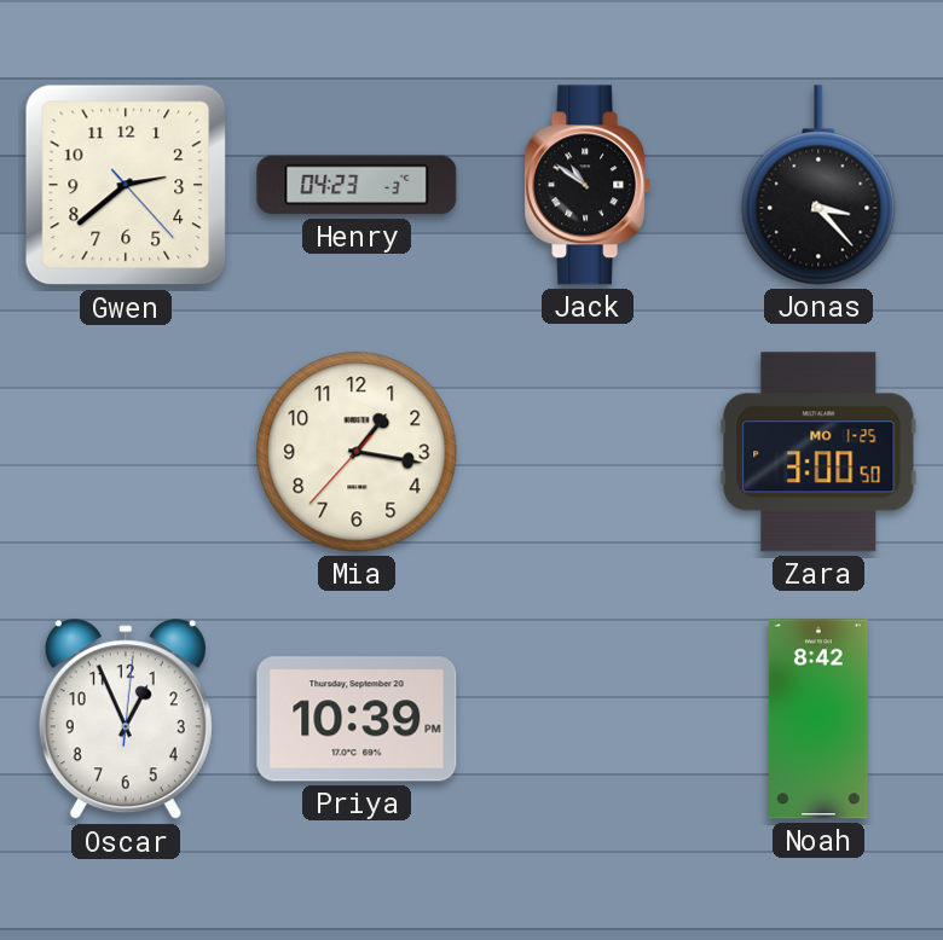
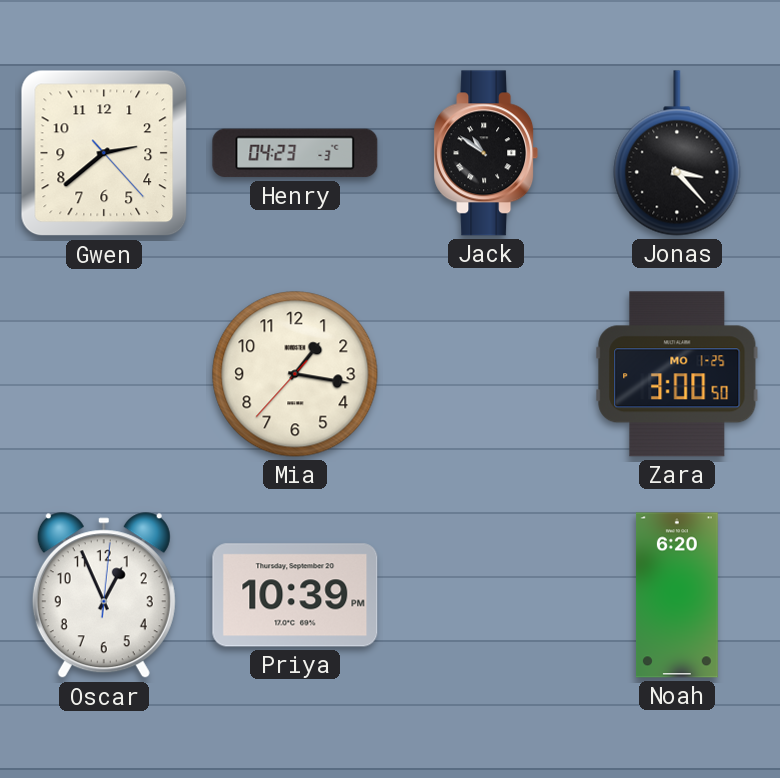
Noah: 8:42 -> 6:20 (677, 595)
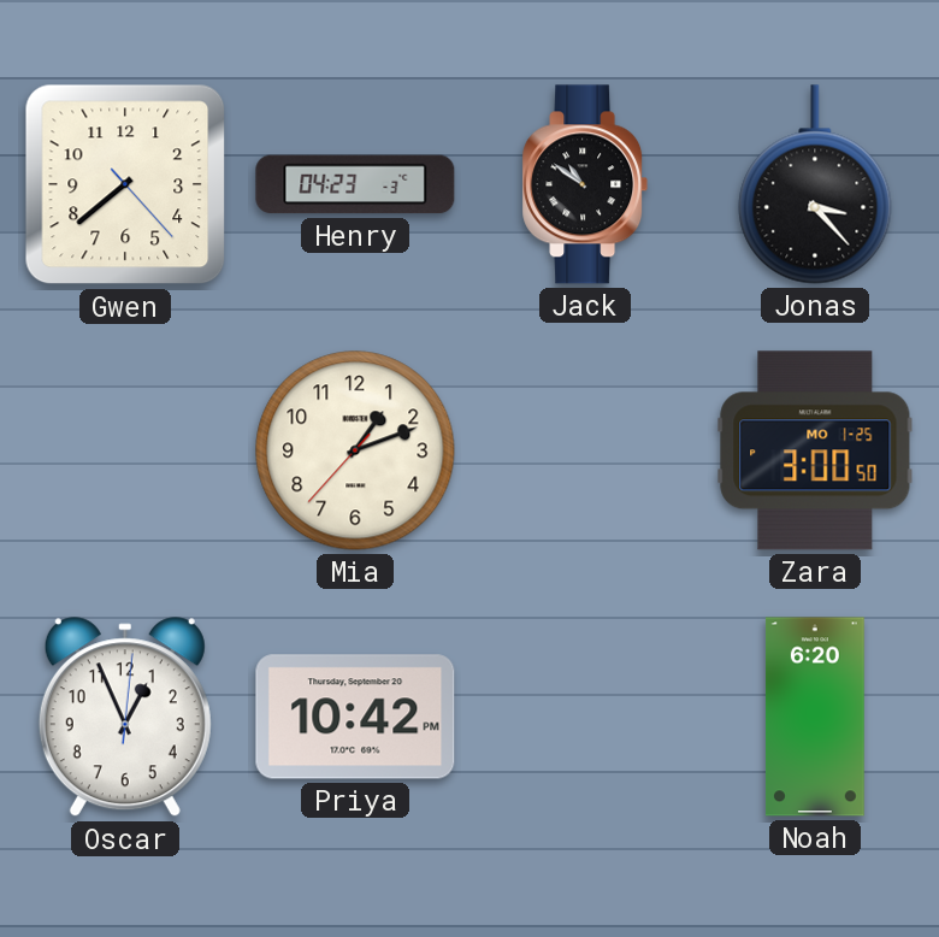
Gwen: 2:38 -> 7:38 (125, 184)
Mia: 1:16 -> 1:11 (355, 450)
Priya: 10:39 -> 10:42 (355, 717)
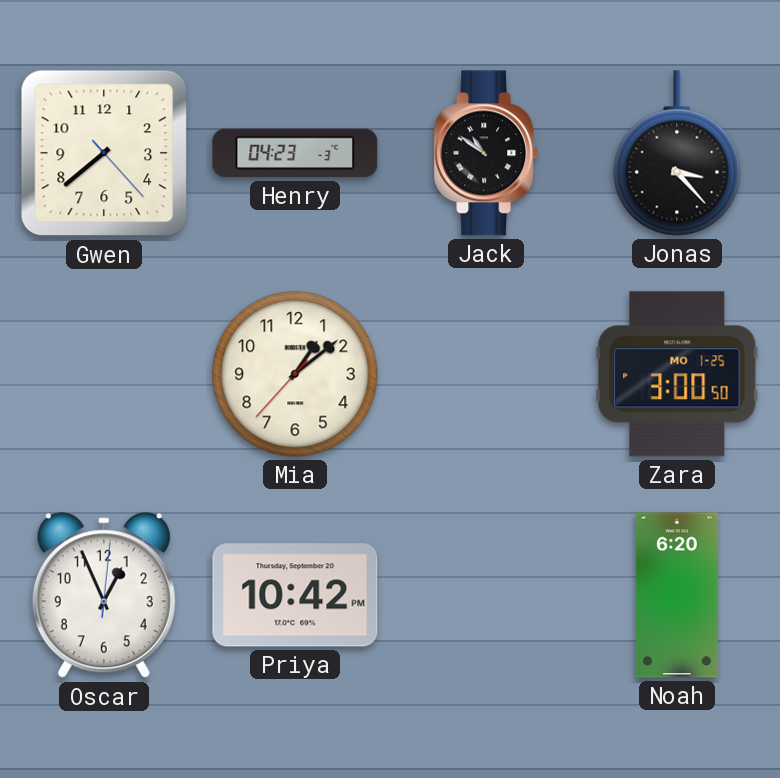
Mia: 1:11 -> 1:08 (295, 374)
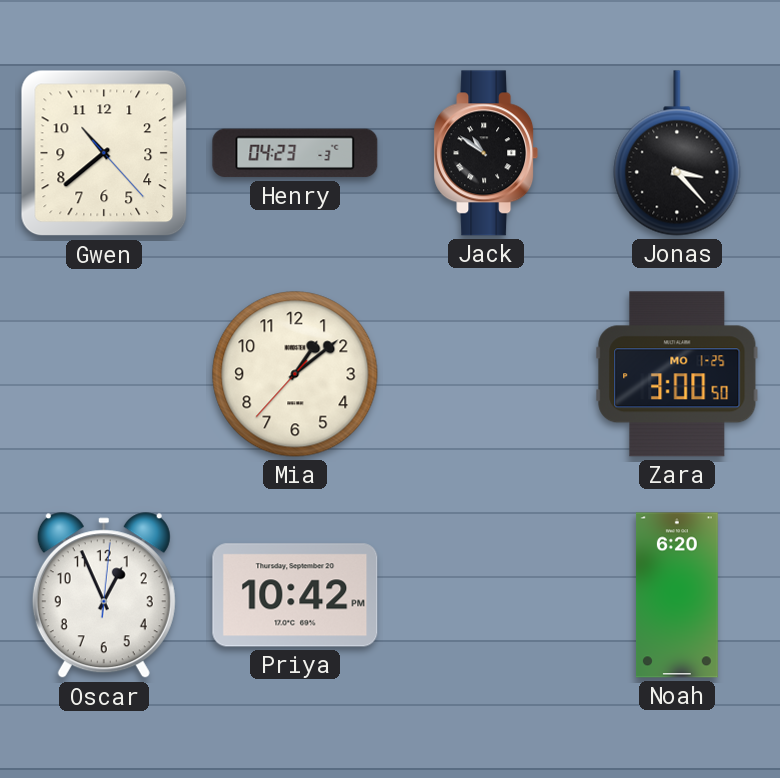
Gwen: 7:38 -> 10:38 (104, 153)
